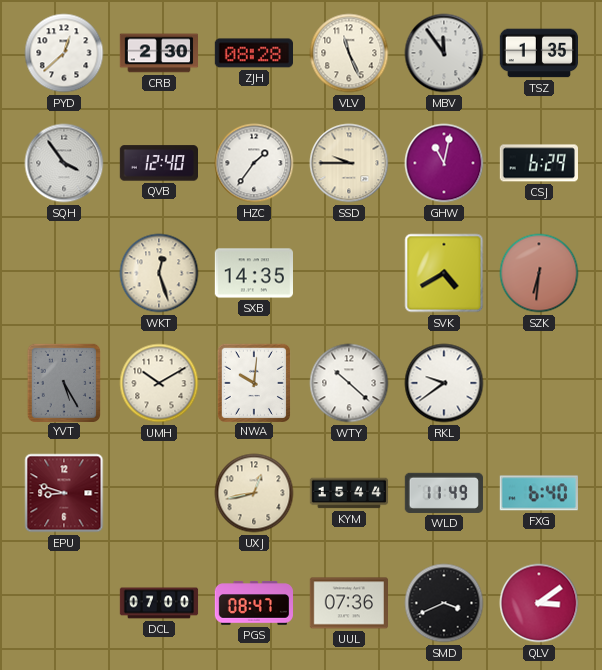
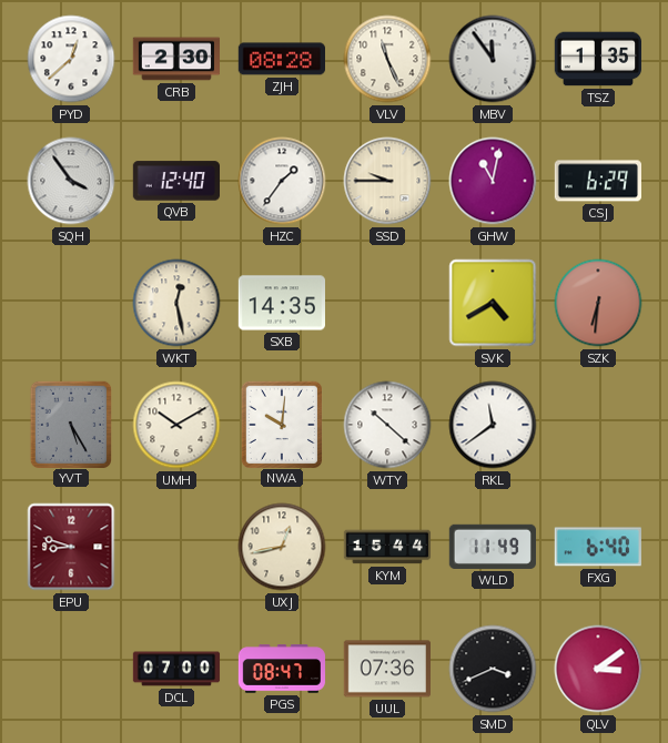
WKT: 12:27 -> 12:28 (176, 303)
RKL: 9:39 -> 11:39 (493, 425)
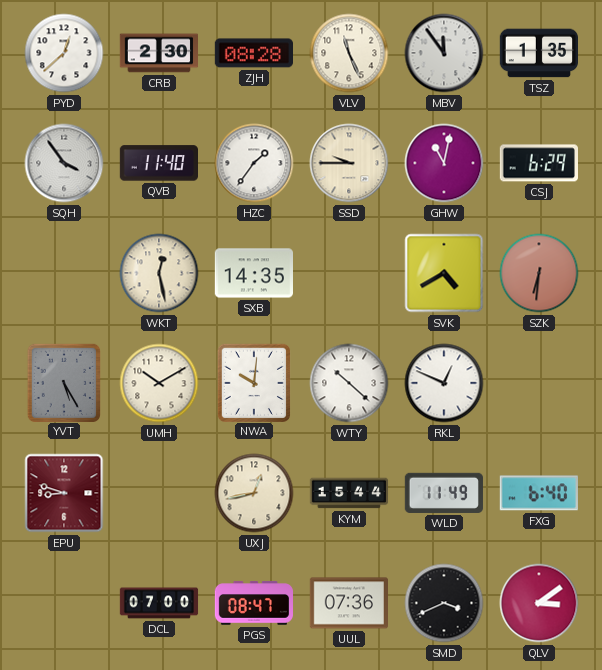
QVB: 12:40 -> 11:40 (158, 163)
RKL: 11:39 -> 12:49 (444, 383)
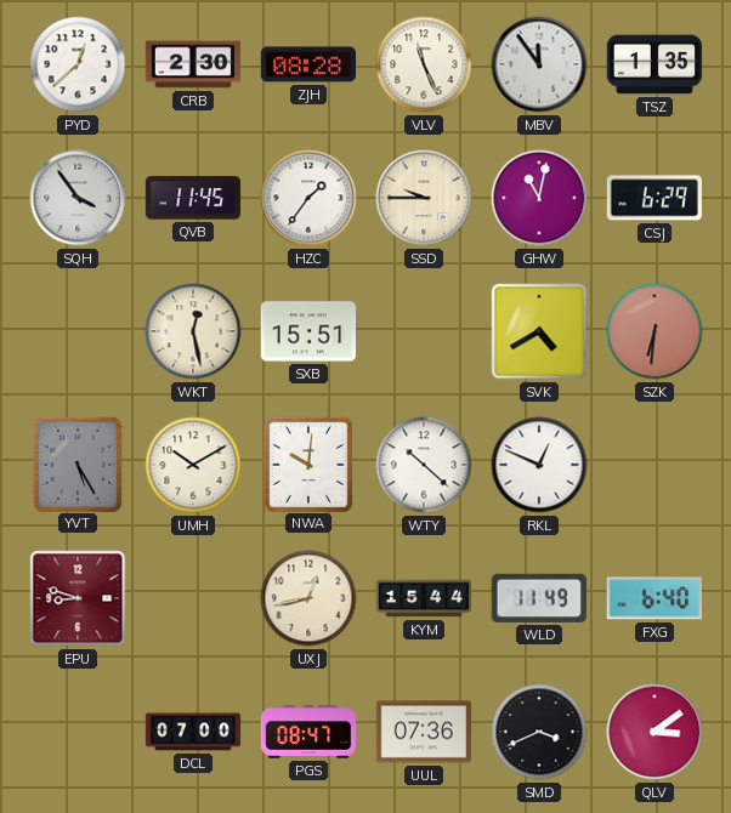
QVB: 11:40 -> 11:45 (192, 198)
SXB: 14:35 -> 15:51 (307, 331)
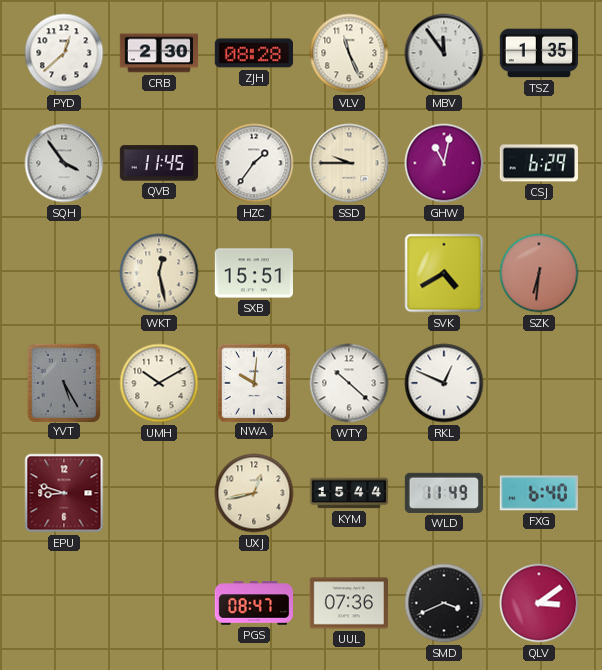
DCL: 07:00 -> none (193, 732)
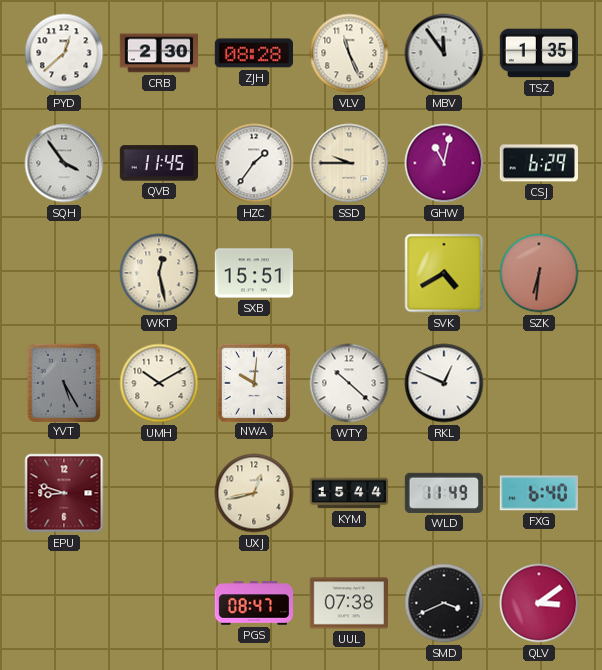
UUL: 07:36 -> 07:38 (348, 603)
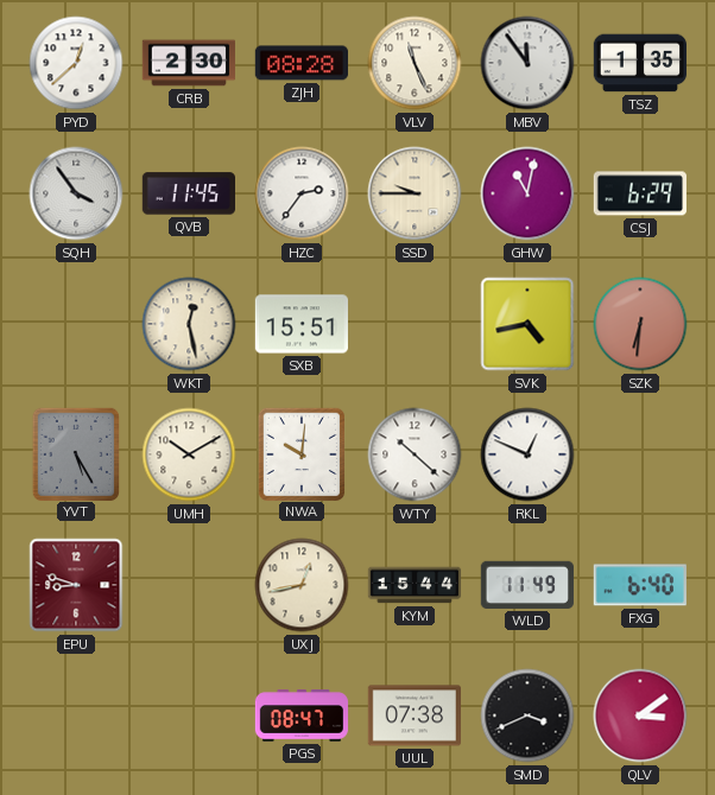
HZC: 1:36 -> 2:36 (302, 193)
SVK: 4:40 -> 4:43 (527, 324)
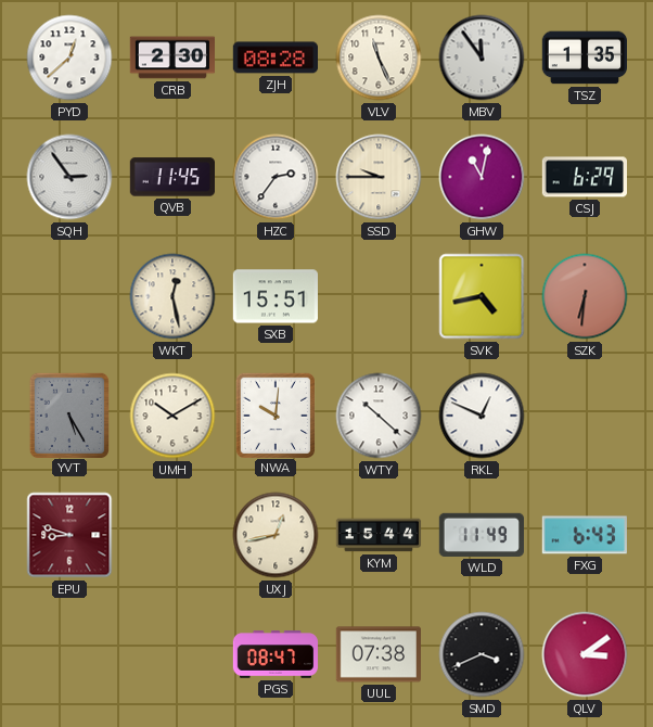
SQH: 3:54 -> 2:54 (69, 177)
FXG: 6:40 -> 6:43 (585, 535)
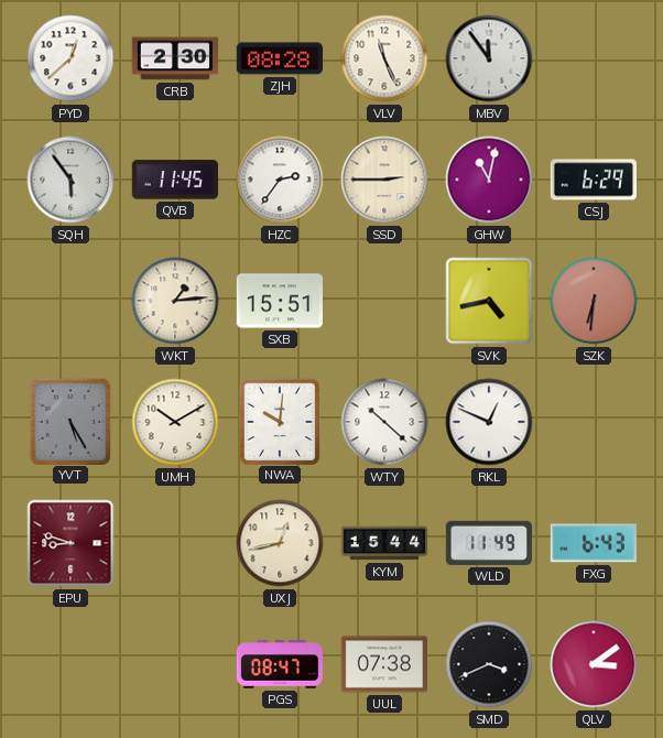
TSZ: 1:35 -> none (584, 58)
SQH: 2:54 -> 5:54 (70, 180)
SSD: 9:45 -> 2:45 (384, 180)
WKT: 12:28 -> 1:14 (175, 301)
